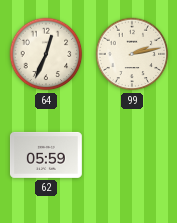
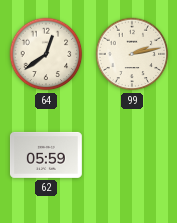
64: 12:34 -> 12:39 (46, 54)
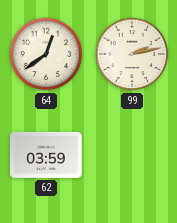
62: 05:59 -> 03:59 (46, 155)
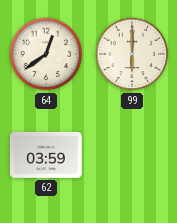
99: 2:13 -> 6:00 (132, 54)
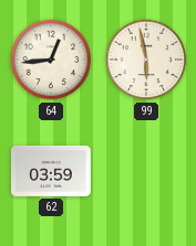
64: 12:39 -> 12:44 (51, 60)
99: 6:00 -> 5:58 (146, 60)
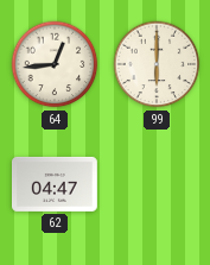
99: 5:58 -> 6:00 (157, 64)
62: 03:59 -> 04:47 (55, 184)
